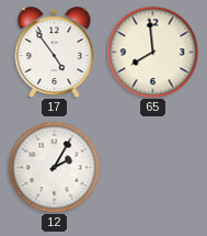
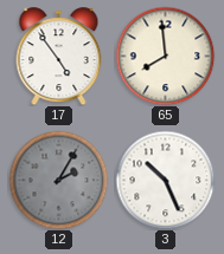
12 dial: white -> grey (58, 180)
3: none -> 10:26 (165, 180)
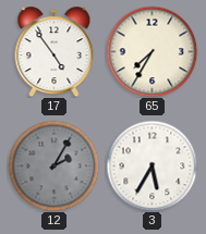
65: 7:59 -> 7:35 (152, 51)
3: 10:26 -> 5:35 (152, 165)
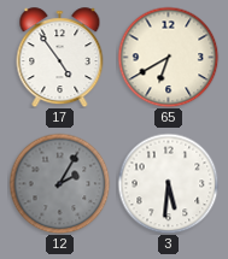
65: 7:35 -> 6:40 (168, 57)
3: 5:35 -> 5:31 (168, 183)
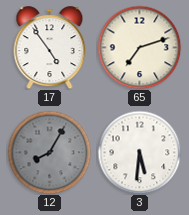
65: 6:40 -> 7:12 (139, 47)
12: 2:05 -> 8:05 (49, 152)
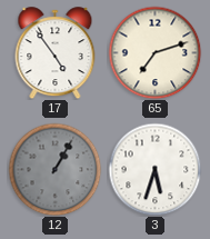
12: 8:05 -> 1:05 (54, 169)
3: 5:31 -> 5:33 (154, 169)
